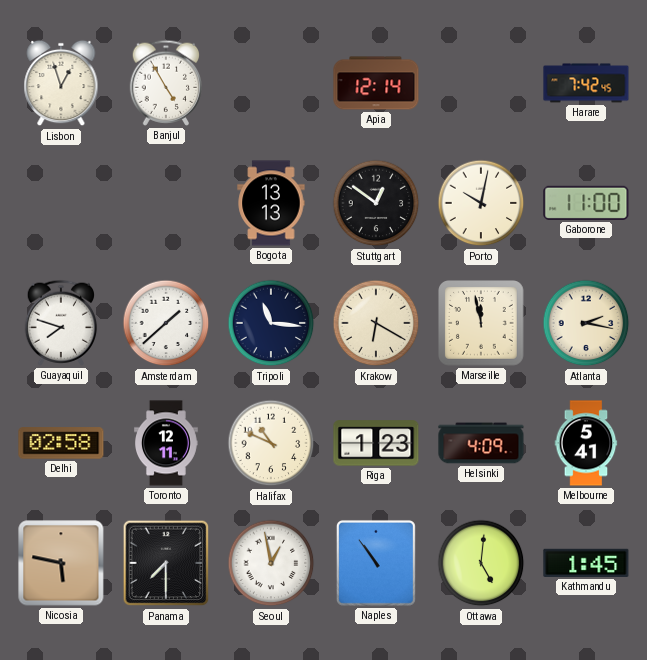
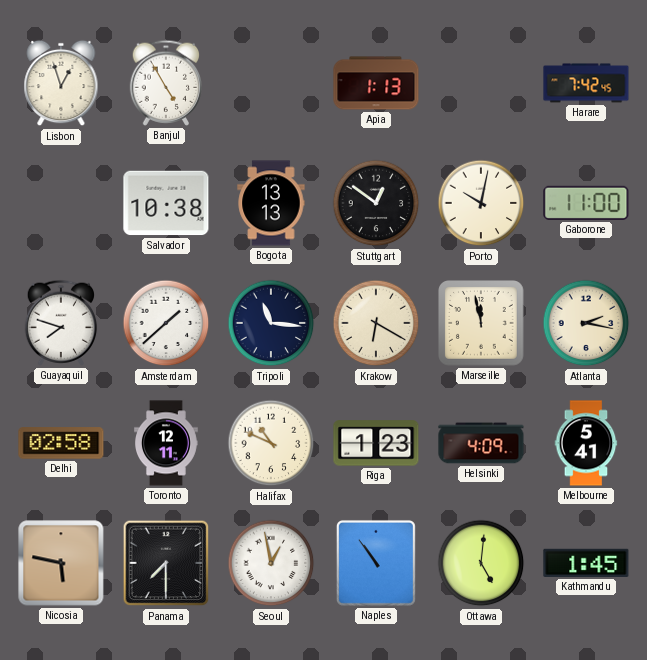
Apia: 12:14 -> 1:13 (376, 83)
Salvador: none -> 10:38 (166, 203)
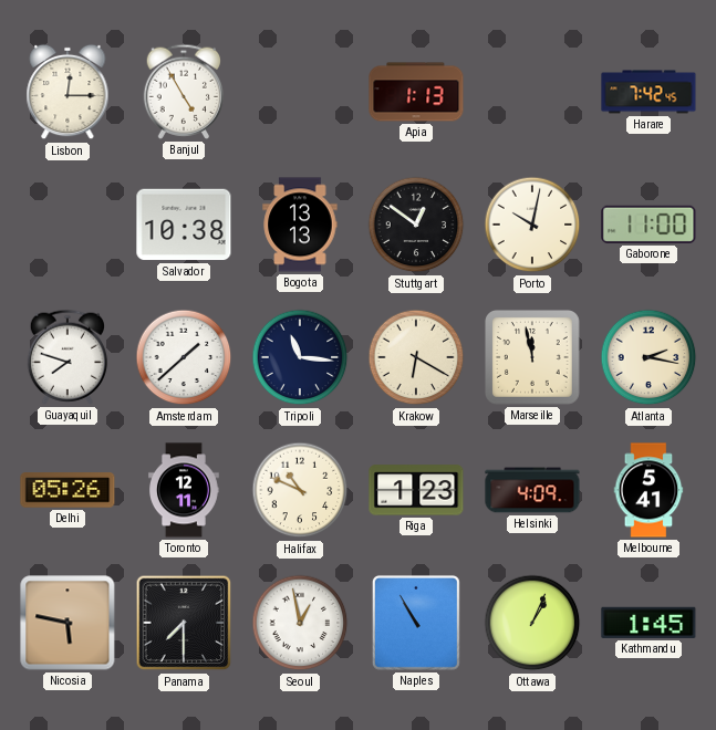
Lisbon: 12:57 -> 12:15 (68, 92)
Delhi: 02:58 -> 05:26 (68, 490)
Naples: 10:54 -> 10:55 (416, 623)
Ottawa: 5:01 -> 1:04 (532, 623)
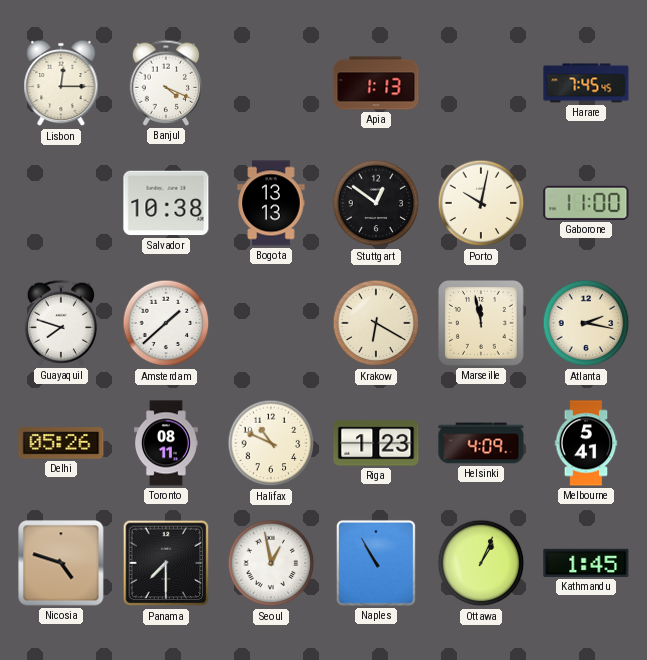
Banjul: 4:55 -> 4:19 (166, 83)
Harare: 7:42 -> 7:45 (586, 83)
Tripoli: 11:16 -> none (300, 357)
Toronto: 12:11 -> 08:11 (167, 443)
Nicosia: 5:47 -> 4:48 (61, 563)
